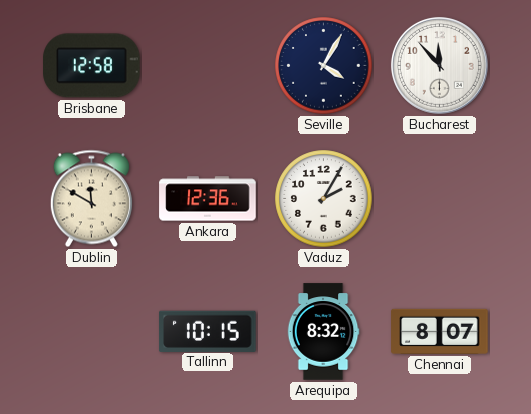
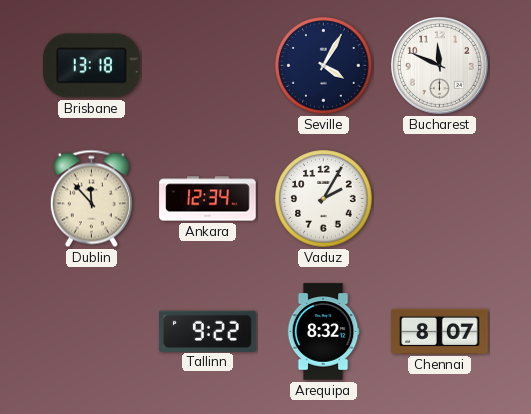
Brisbane: 12:58 -> 13:18 (92, 66)
Bucharest: 11:53 -> 11:49 (439, 65)
Dublin: 11:50 -> 11:53 (91, 199)
Ankara: 12:36 -> 12:34 (208, 199)
Tallinn: 10:15 -> 9:22 (208, 331)
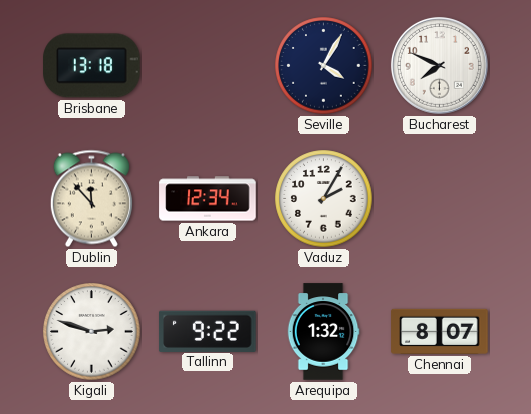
Bucharest: 11:49 -> 7:49 (439, 65)
Kigali: none -> 2:48 (92, 332)
Arequipa: 8:32 -> 1:32 (323, 332)
